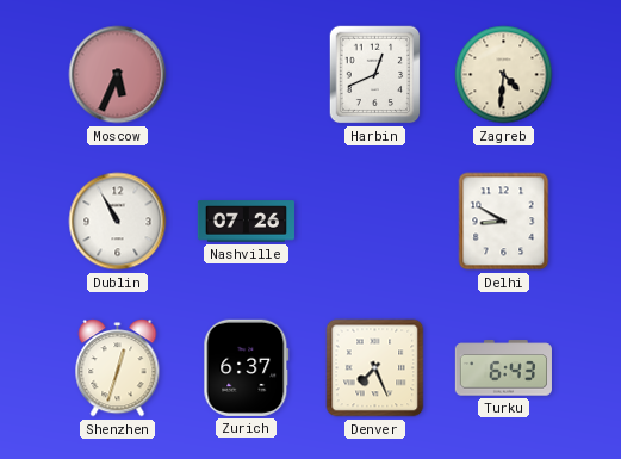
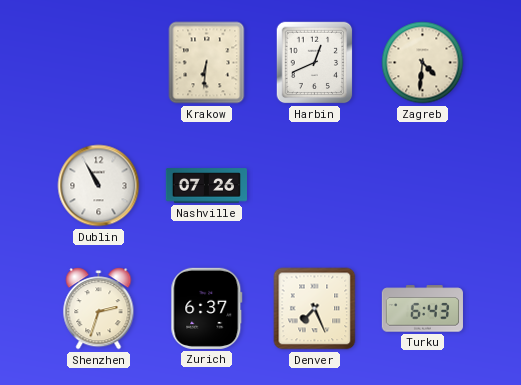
Moscow: 5:34 -> none (118, 75)
Krakow: none -> 6:31 (207, 63)
Delhi: 8:50 -> none (504, 222)
Shenzhen: 12:33 -> 2:33 (99, 309)
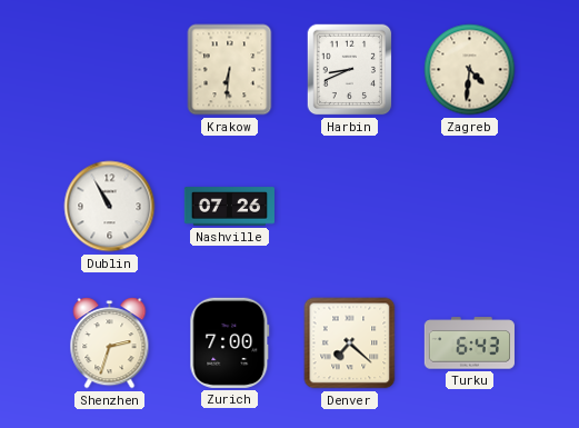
Harbin: 12:41 -> 8:41 (350, 70)
Zurich: 6:37 -> 7:00 (230, 342)
Denver: 7:26 -> 7:22 (350, 344)
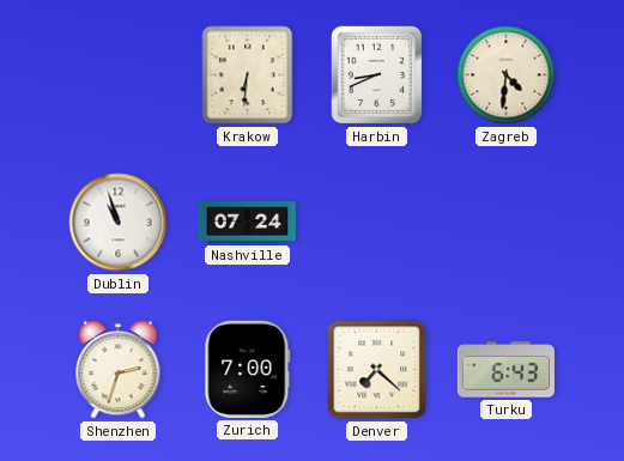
Dublin: 10:55 -> 10:57 (119, 223)
Nashville: 07:26 -> 07:24 (247, 223)
